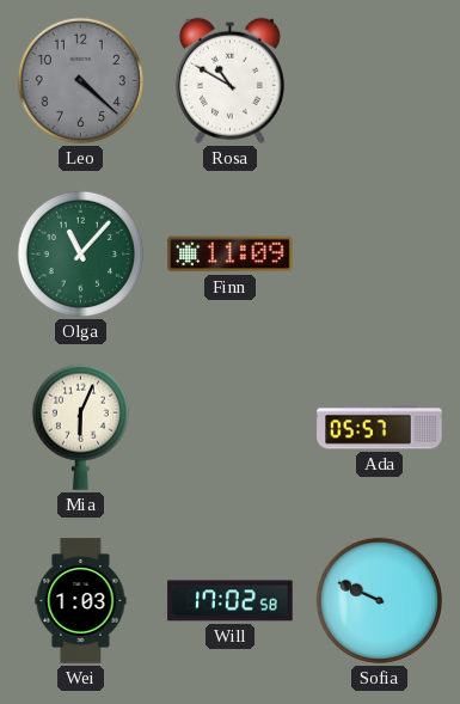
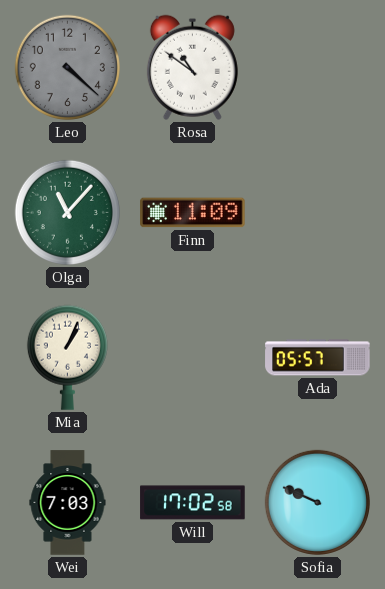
Rosa: 10:50 -> 10:51 (192, 67)
Mia: 6:04 -> 1:04 (67, 357)
Wei: 1:03 -> 7:03 (68, 503)
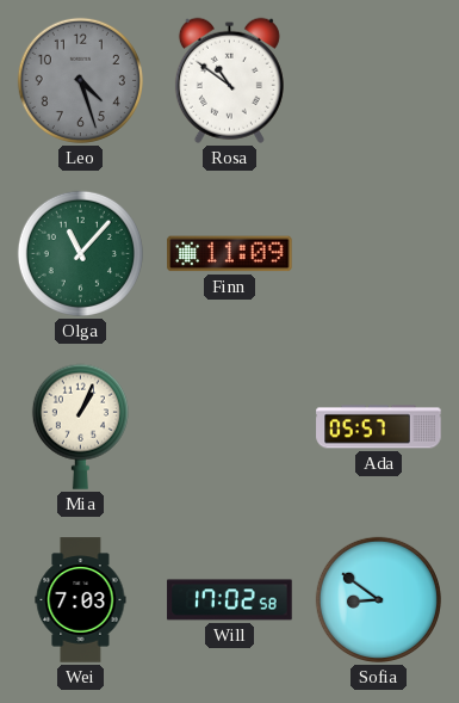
Leo: 4:22 -> 4:27 (80, 80)
Sofia: 9:49 -> 8:51 (378, 599)
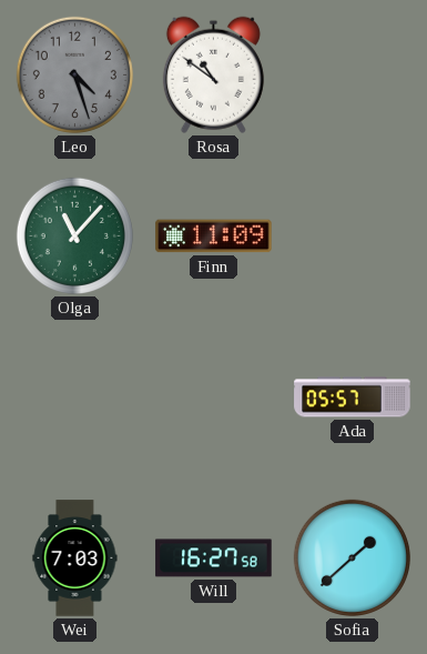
Mia: 1:04 -> none (80, 426)
Will: 17:02 -> 16:27 (214, 559)
Sofia: 8:51 -> 1:38 (352, 557)
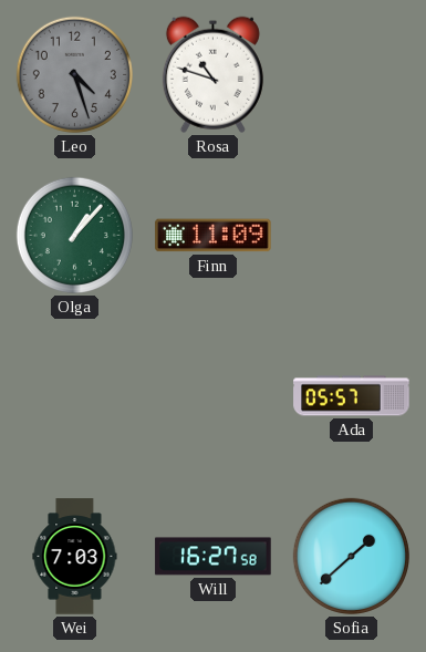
Rosa: 10:51 -> 10:48 (212, 74)
Olga: 11:07 -> 1:07 (74, 235)
